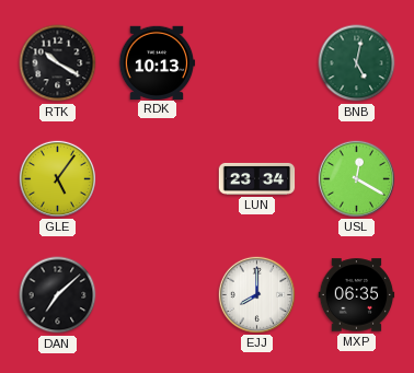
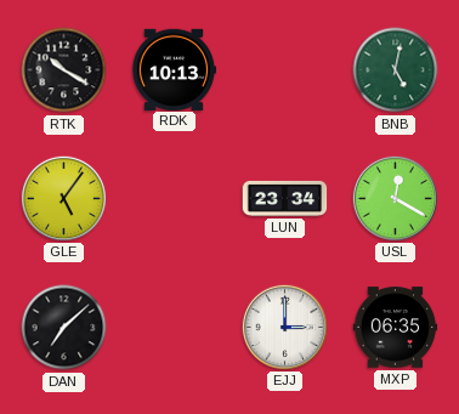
EJJ: 8:00 -> 3:00 (284, 327)
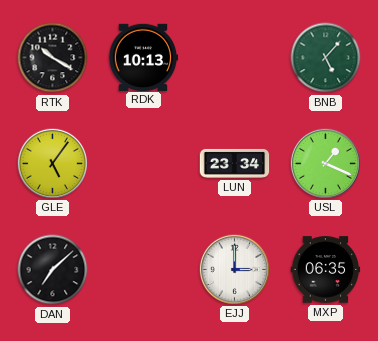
BNB: 5:02 -> 5:07 (326, 58)
USL: 12:20 -> 1:19 (325, 163)
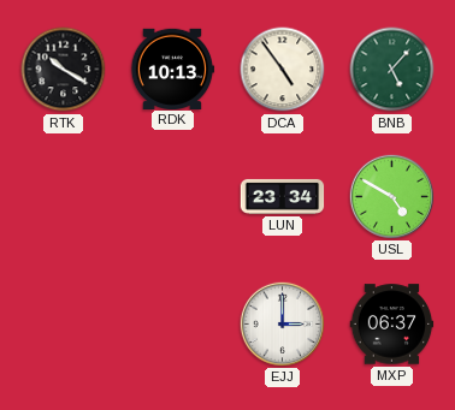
DCA: none -> 4:54 (283, 70)
GLE: 5:06 -> none (52, 163)
USL: 1:19 -> 4:50 (391, 196)
DAN: 7:08 -> none (53, 270)
MXP: 06:35 -> 06:37 (392, 325)
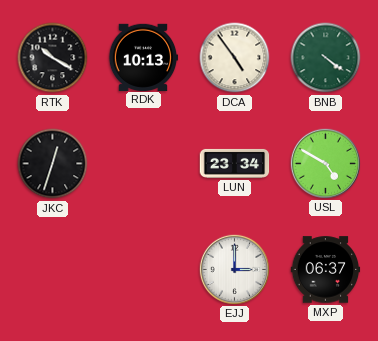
BNB: 5:07 -> 4:21 (326, 58)
JKC: none -> 12:33 (53, 164)
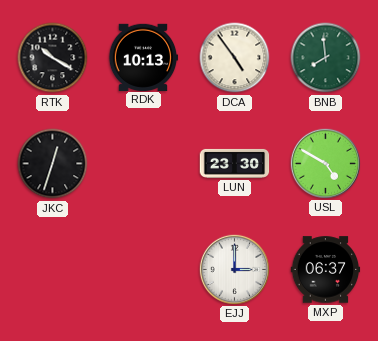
BNB: 4:21 -> 7:59 (326, 58)
LUN: 23:34 -> 23:30 (235, 163)
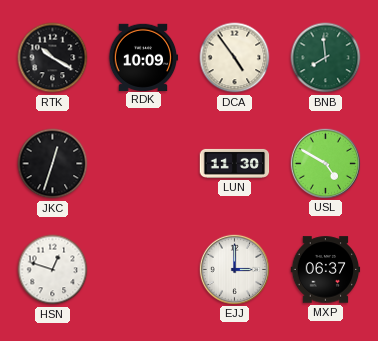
RDK: 10:13 -> 10:09 (143, 57)
LUN: 23:30 -> 11:30 (235, 163)
HSN: none -> 12:48 (53, 270)
